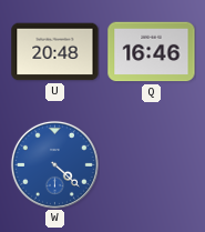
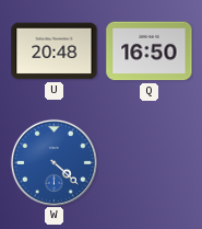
Q: 16:46 -> 16:50 (150, 51)
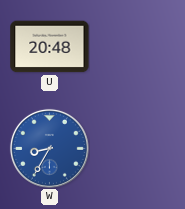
Q: 16:50 -> none (150, 51)
W: 4:22 -> 8:35 (49, 148)
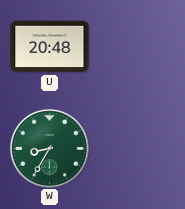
W dial: blue -> green (49, 148)
